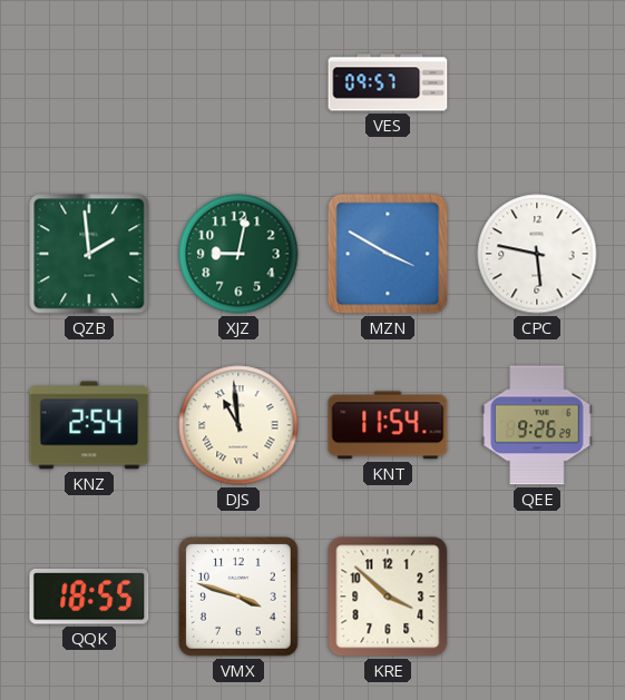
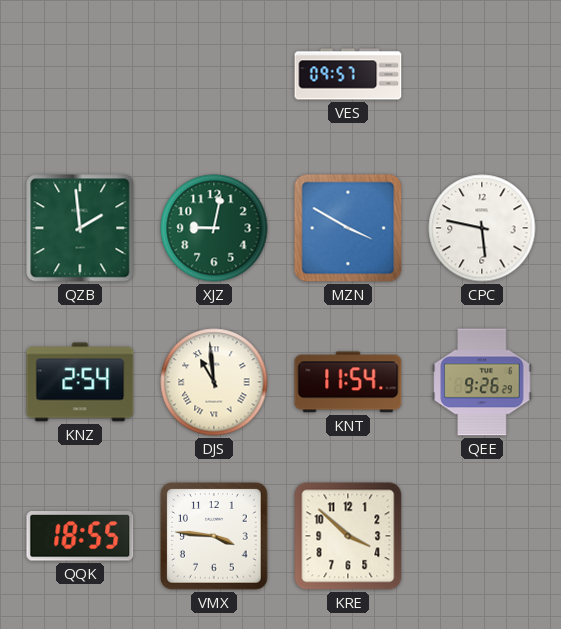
VMX: 3:48 -> 3:46 (214, 536)
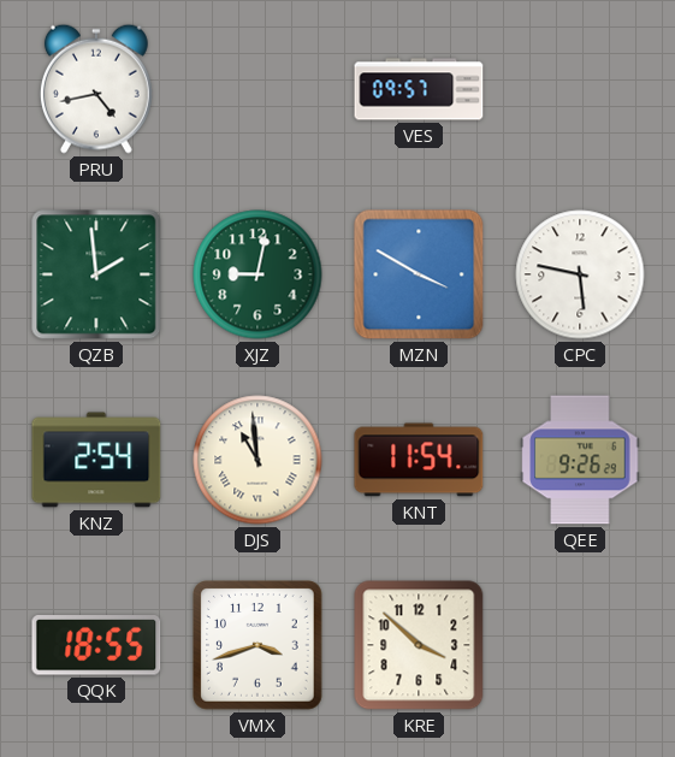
PRU: none -> 4:43 (96, 89)
VMX: 3:46 -> 3:42 (257, 645)
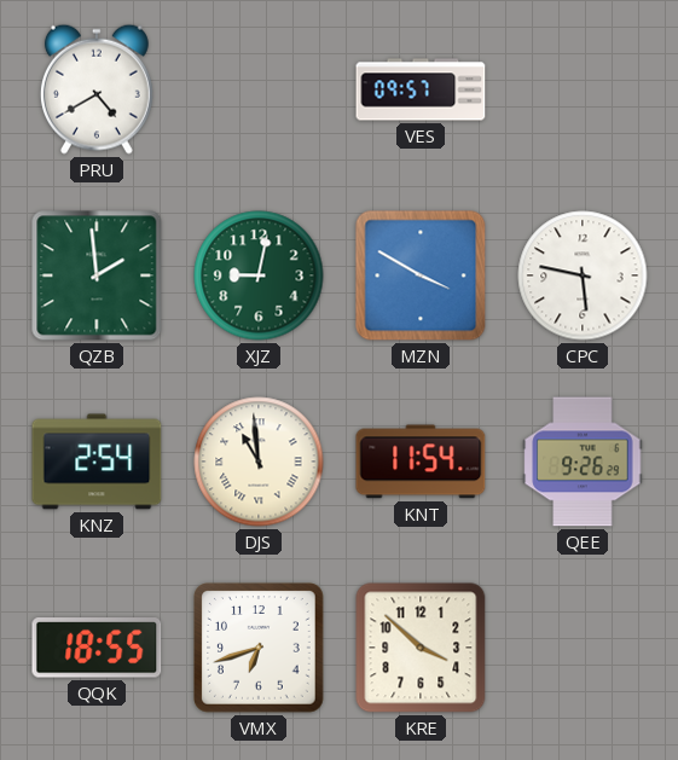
PRU: 4:43 -> 4:40 (97, 89)
VMX: 3:42 -> 6:42 (259, 648)
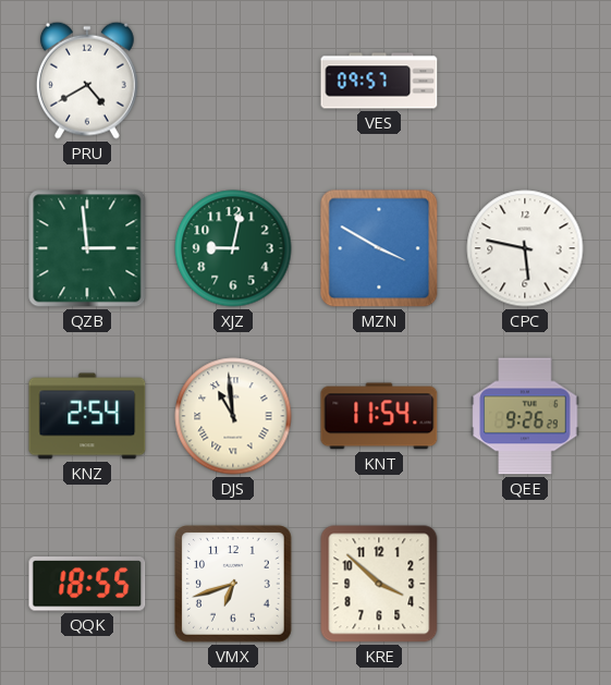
QZB: 1:59 -> 2:59 (87, 248)
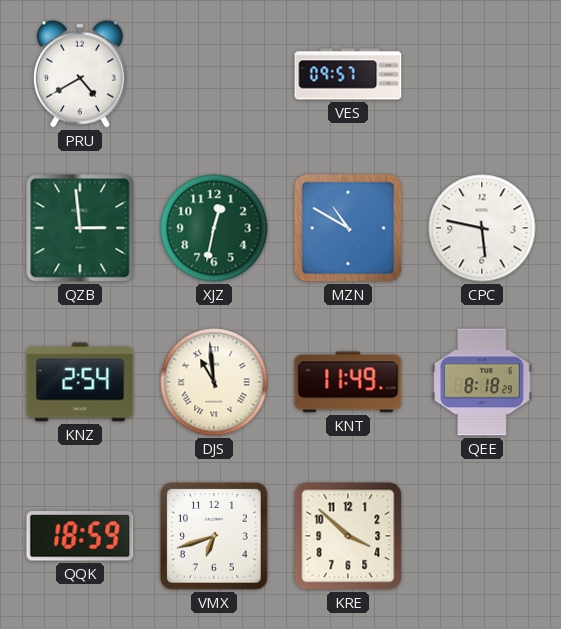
XJZ: 9:02 -> 12:32 (214, 228)
MZN: 3:50 -> 10:50 (348, 228)
KNT: 11:54 -> 11:49 (348, 382)
QEE: 9:26 -> 8:18 (482, 382)
QQK: 18:55 -> 18:59 (80, 536)
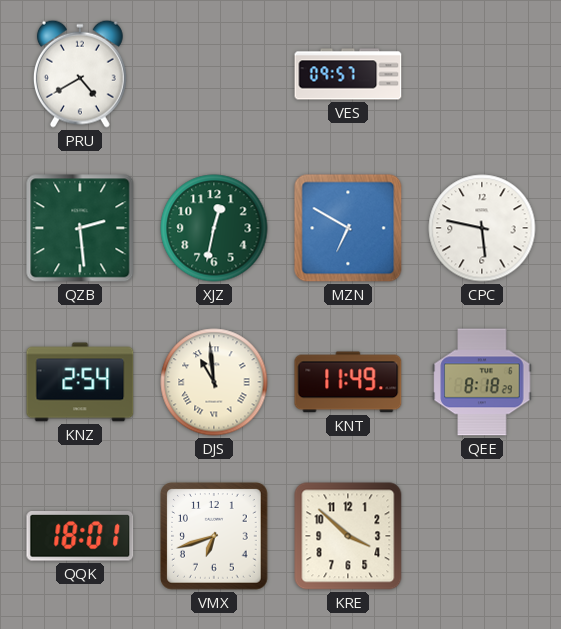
QZB: 2:59 -> 2:29 (80, 228)
MZN: 10:50 -> 6:50 (348, 228)
QQK: 18:59 -> 18:01 (80, 536)
